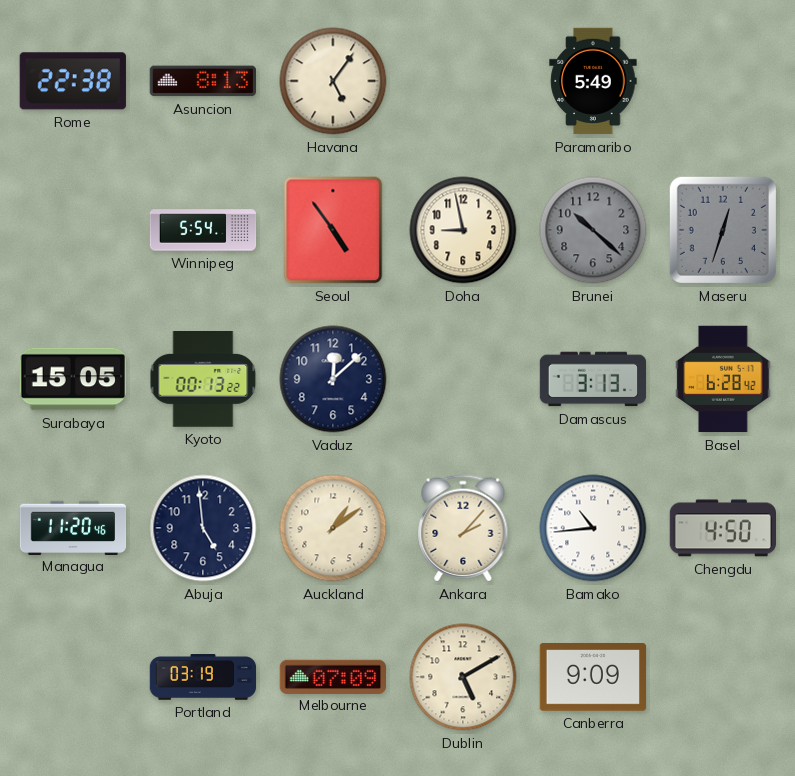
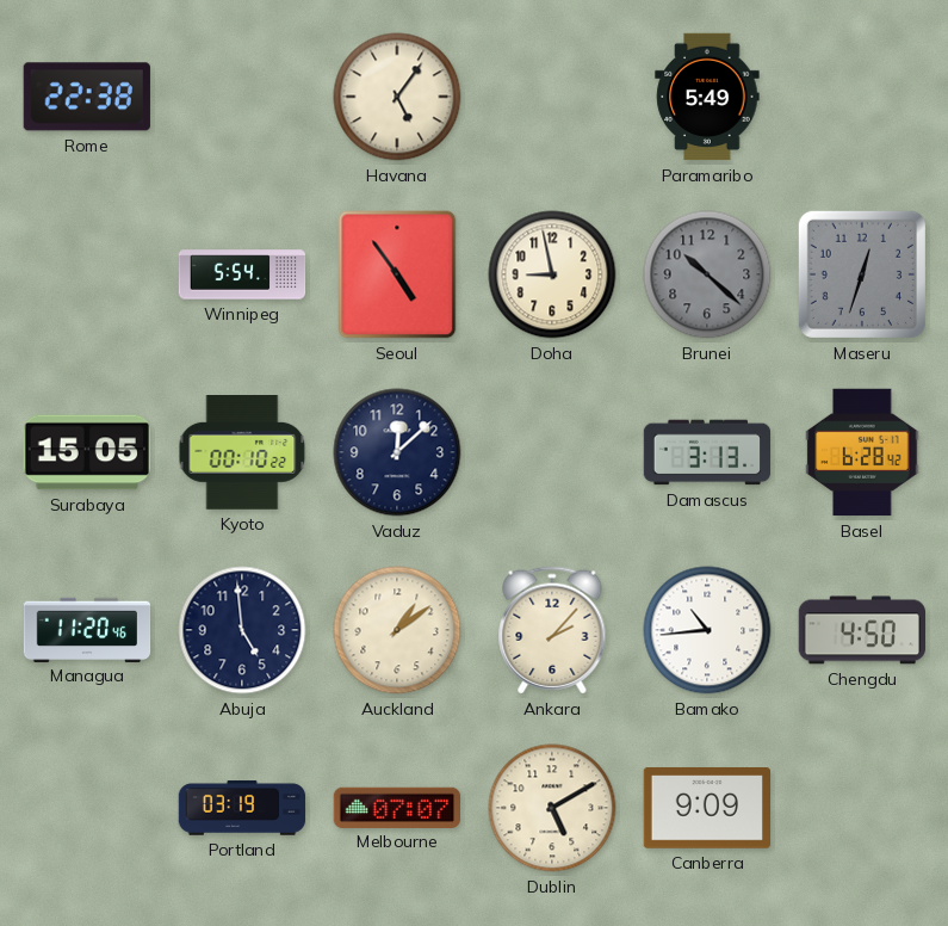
Asuncion: 8:13 -> none (202, 81)
Kyoto: 00:13 -> 00:10 (242, 453)
Melbourne: 07:09 -> 07:07 (396, 807)
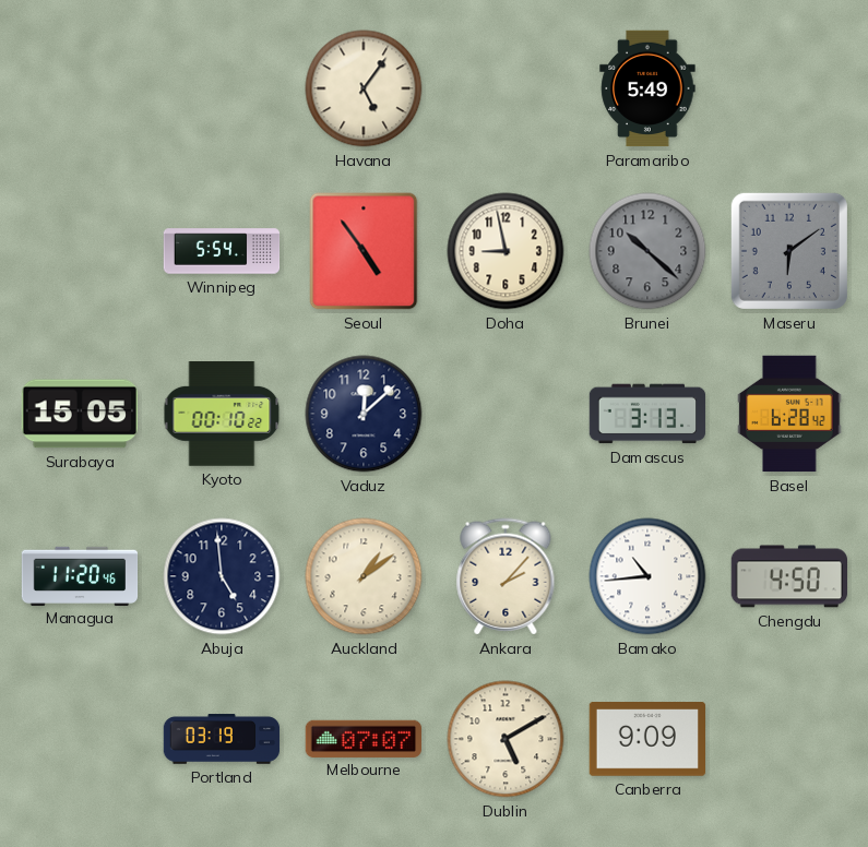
Rome: 22:38 -> none (87, 97)
Maseru: 12:33 -> 6:09 (789, 251)
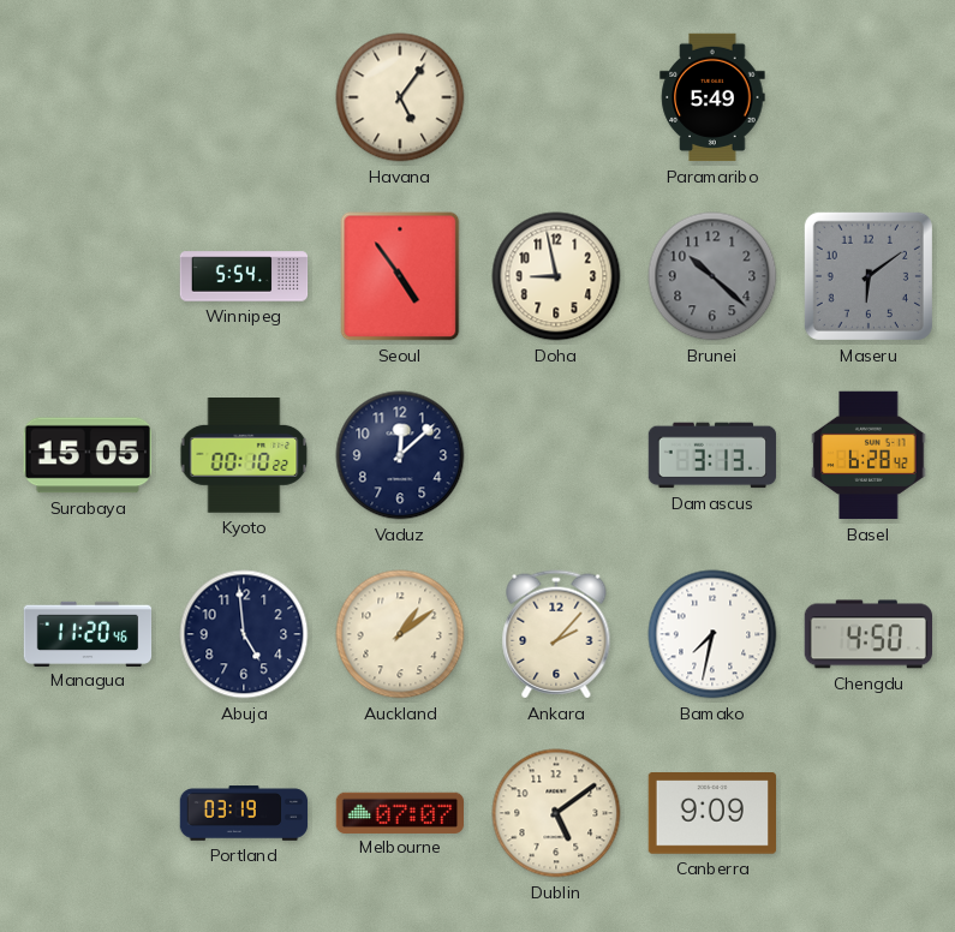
Bamako: 10:44 -> 7:32 (712, 634)
Dublin: 5:10 -> 5:09 (556, 813)
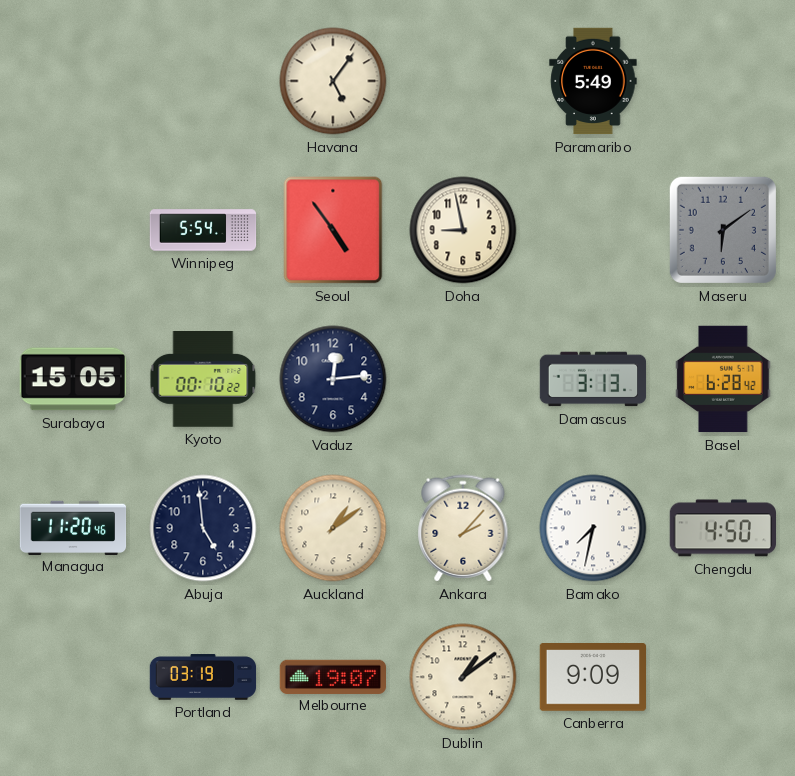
Brunei: 10:22 -> none (712, 276)
Vaduz: 12:08 -> 12:14 (333, 379)
Melbourne: 07:07 -> 19:07 (332, 676)
Dublin: 5:09 -> 1:09 (463, 677)
